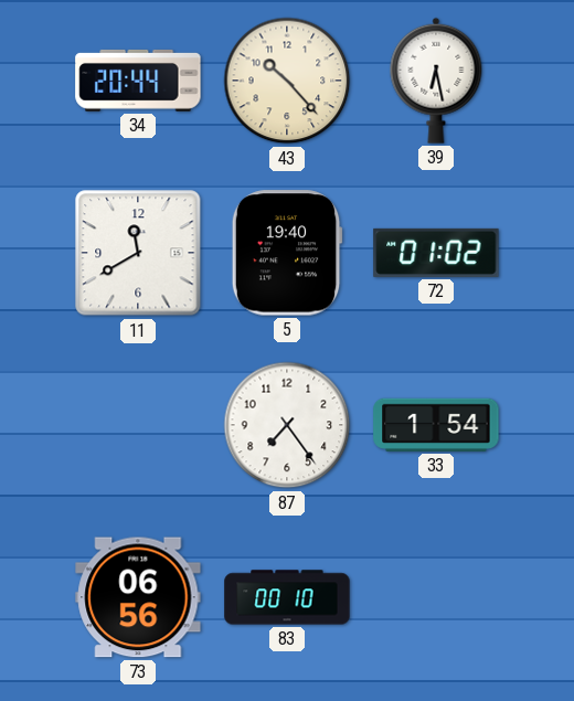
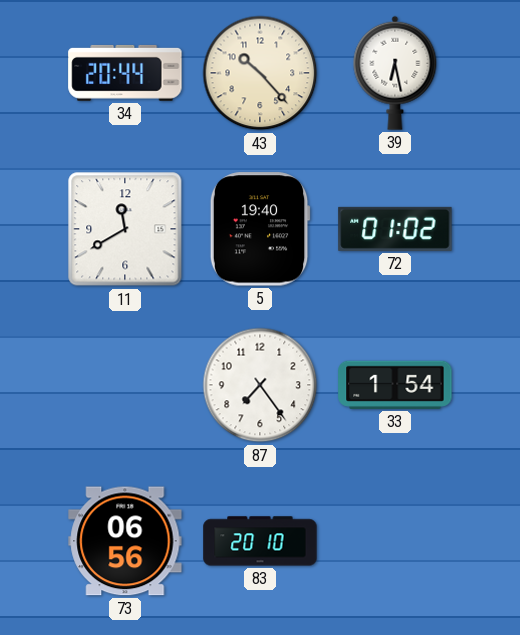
83: 00:10 -> 20:10 (260, 541)
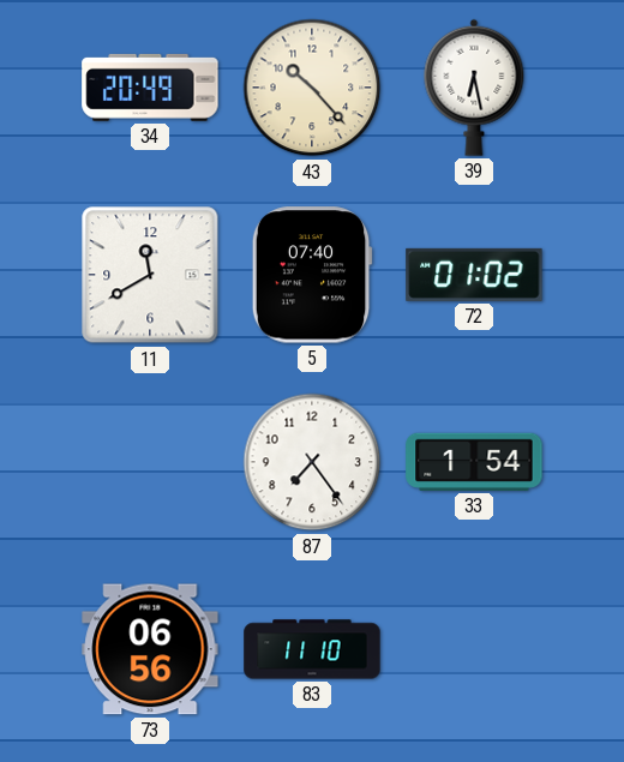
34: 20:44 -> 20:49 (150, 88)
5: 19:40 -> 07:40 (312, 275)
83: 20:10 -> 11:10 (312, 649)
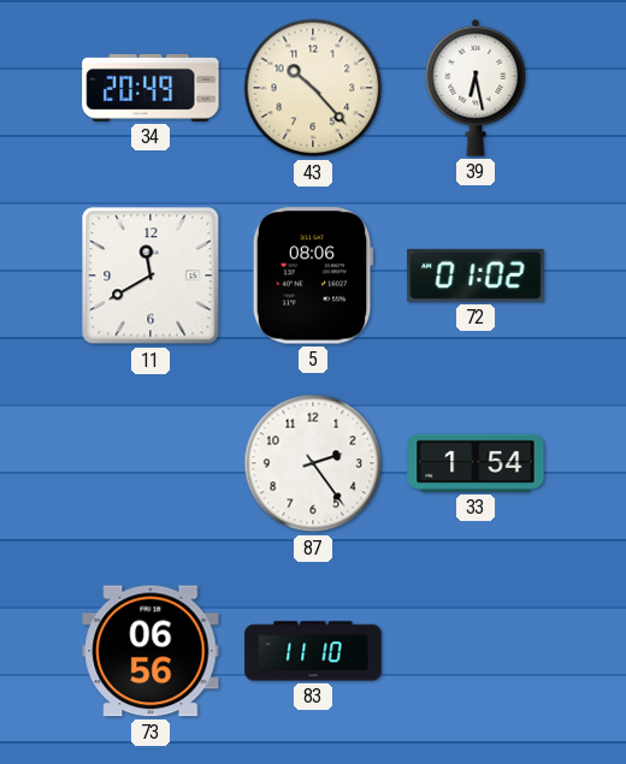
5: 07:40 -> 08:06 (313, 276)
87: 7:24 -> 2:24 (313, 463)
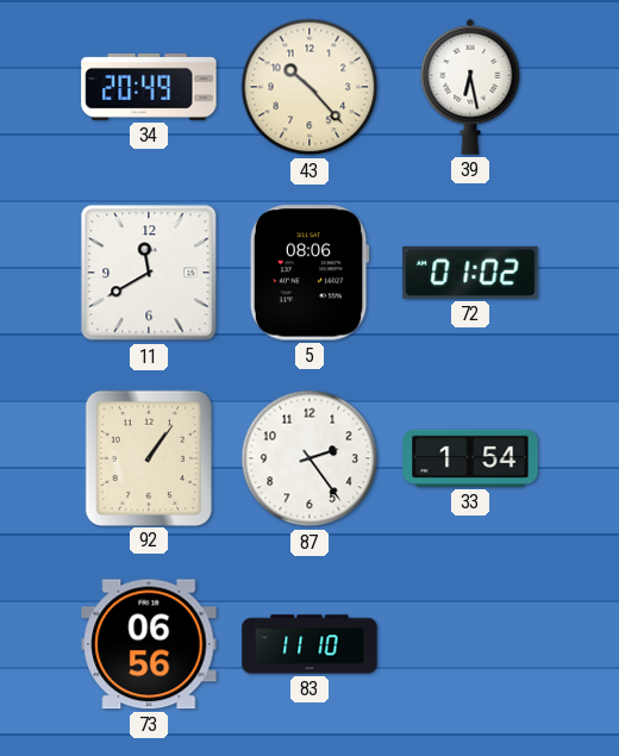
92: none -> 1:06 (148, 457)
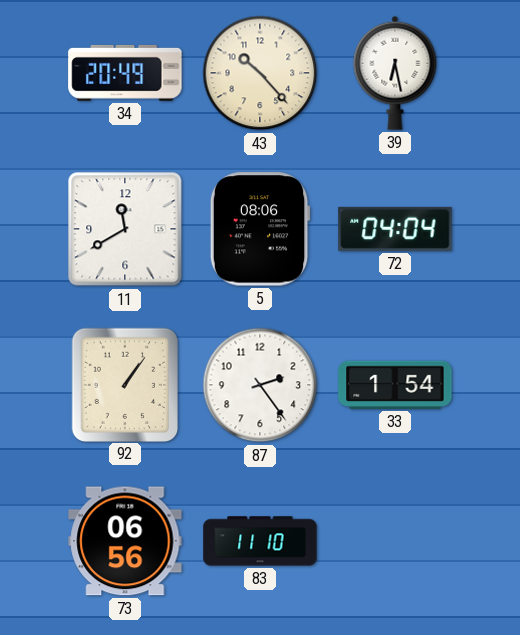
72: 01:02 -> 04:04 (395, 229)
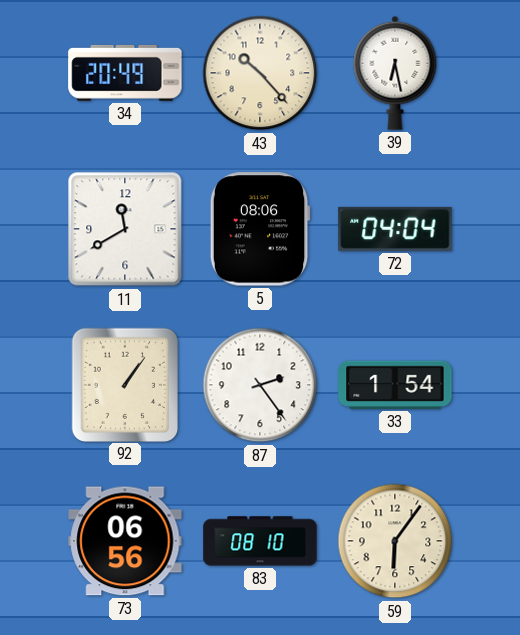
83: 11:10 -> 08:10 (260, 541)
59: none -> 6:06 (395, 541)
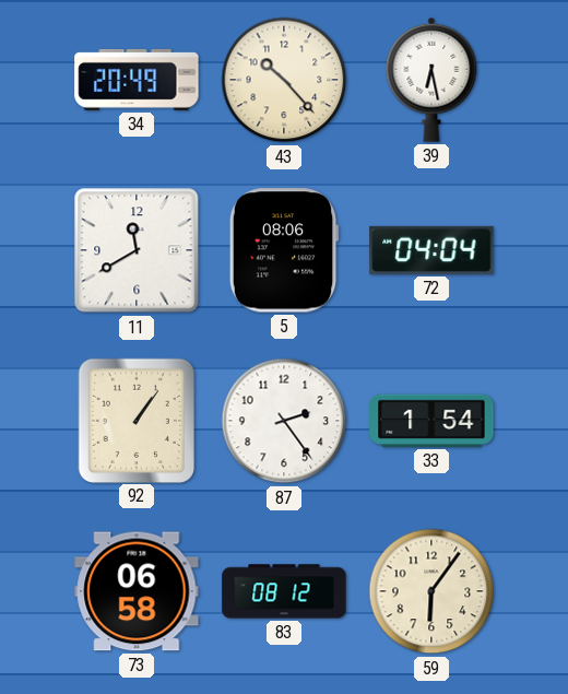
73: 06:56 -> 06:58 (137, 591)
83: 08:10 -> 08:12 (284, 591)
